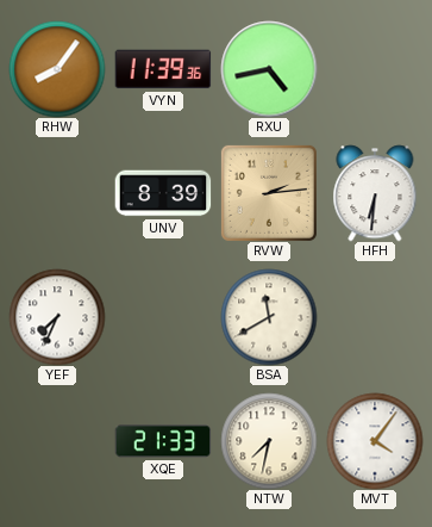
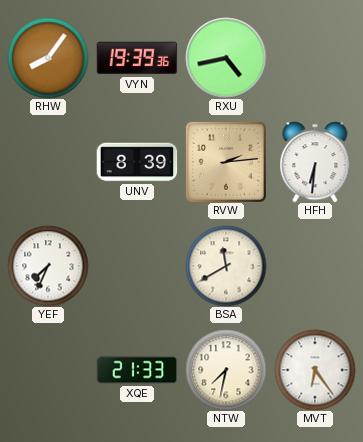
VYN: 11:39 -> 19:39 (137, 58)
MVT: 4:06 -> 6:24 (315, 370)
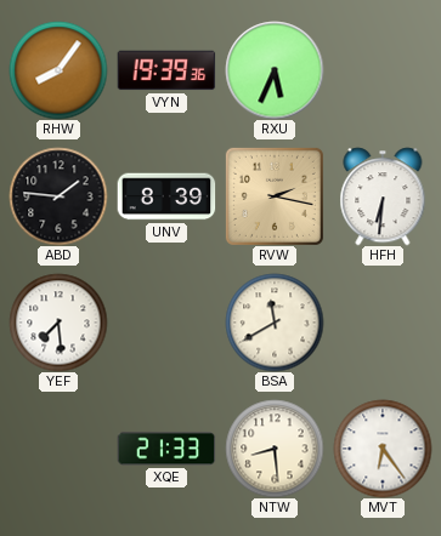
RXU: 4:43 -> 5:34 (275, 70)
ABD: none -> 1:46 (58, 196)
RVW: 2:14 -> 2:17 (275, 196)
YEF: 7:34 -> 7:29 (58, 323)
NTW: 7:32 -> 8:29 (275, 449)
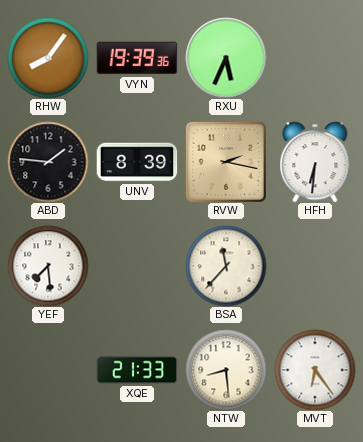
BSA: 11:40 -> 11:37 (226, 266)
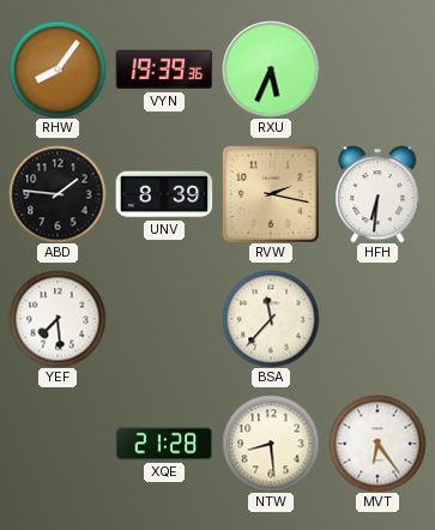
XQE: 21:33 -> 21:28 (164, 444)
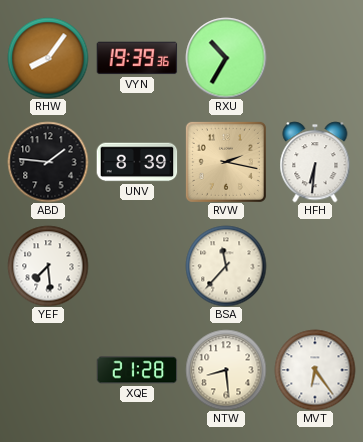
RXU: 5:34 -> 10:35 (226, 58)
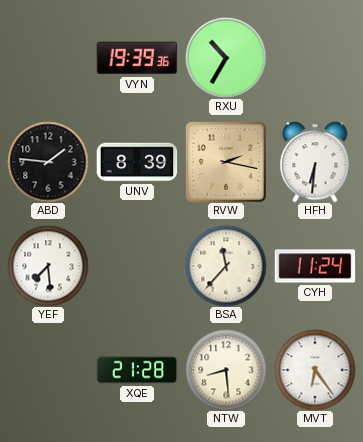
RHW: 8:06 -> none (48, 58)
CYH: none -> 11:24 (315, 266)
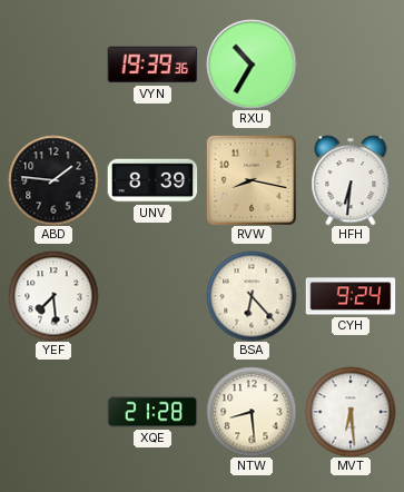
RVW: 2:17 -> 8:17 (252, 180)
BSA: 11:37 -> 6:23 (252, 296)
CYH: 11:24 -> 9:24 (351, 296)
MVT: 6:24 -> 6:29 (351, 412)
